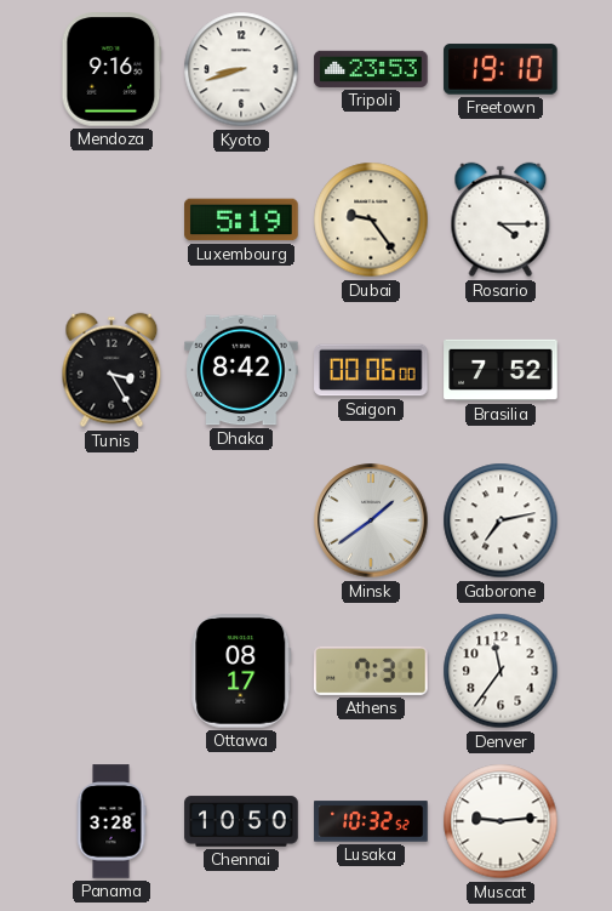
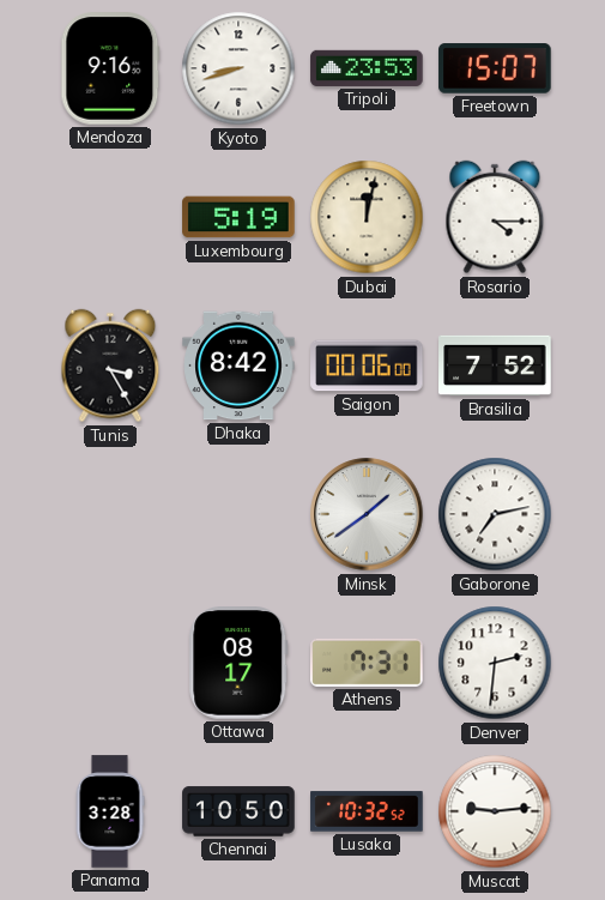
Freetown: 19:10 -> 15:07 (495, 68)
Dubai: 9:24 -> 12:02 (367, 217)
Denver: 11:36 -> 2:31 (495, 663)
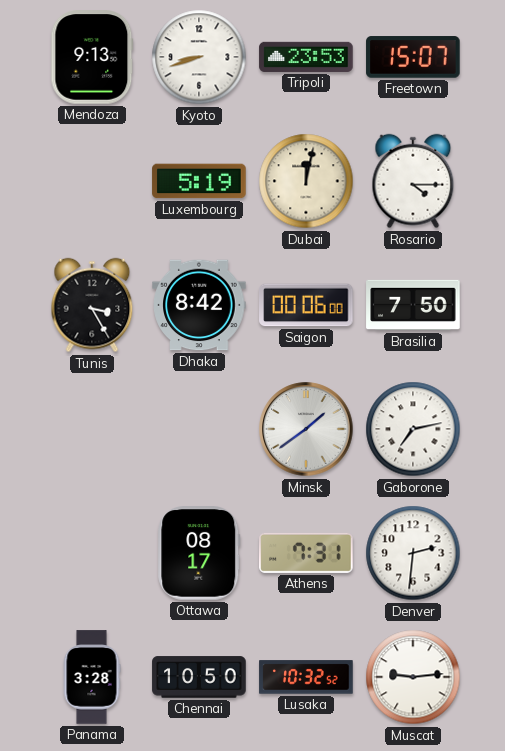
Mendoza: 9:16 -> 9:13 (92, 57)
Brasilia: 7:52 -> 7:50 (413, 305)
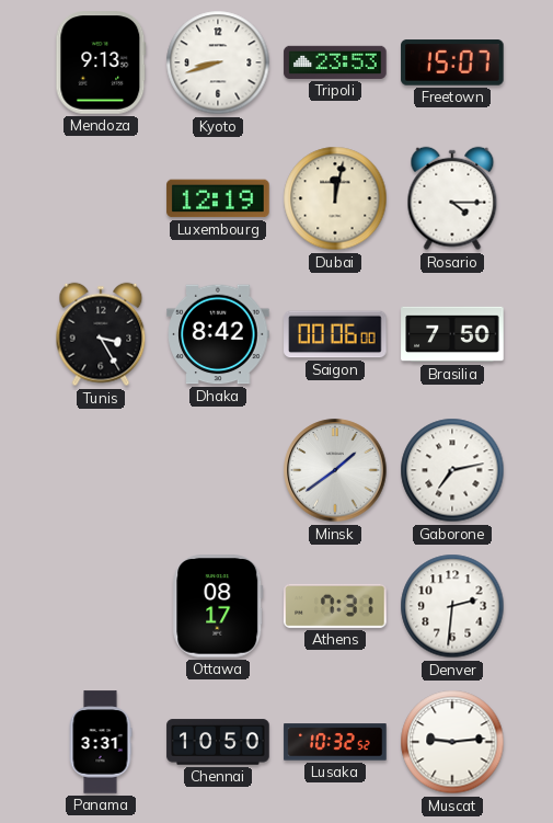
Luxembourg: 5:19 -> 12:19 (218, 198)
Panama: 3:28 -> 3:31 (101, 742)
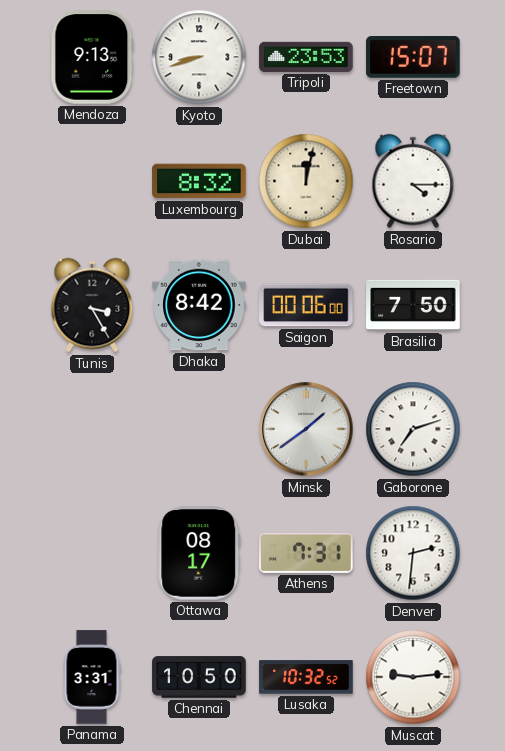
Luxembourg: 12:19 -> 8:32 (199, 181)
Gaborone: 7:13 -> 7:12 (413, 429)
